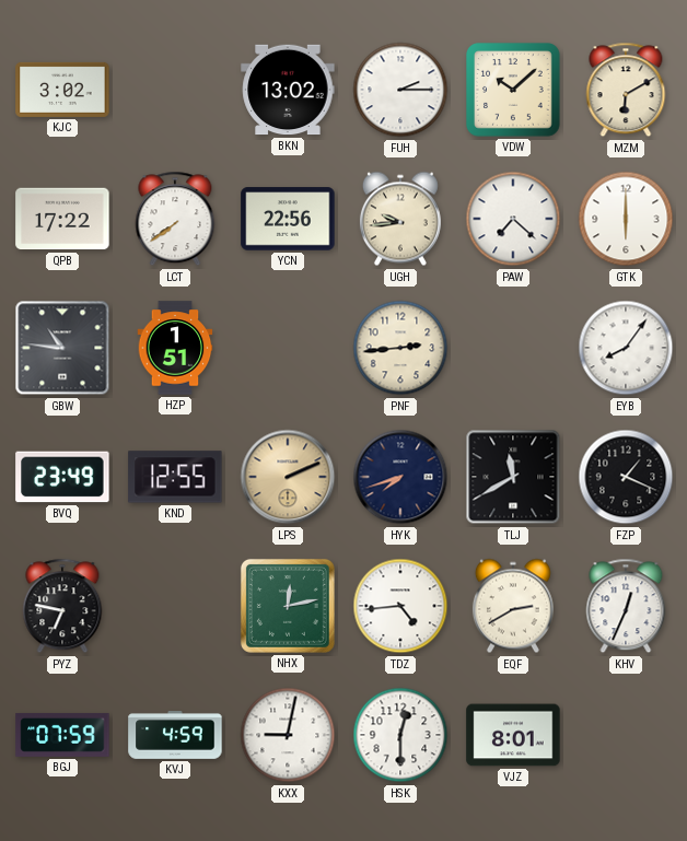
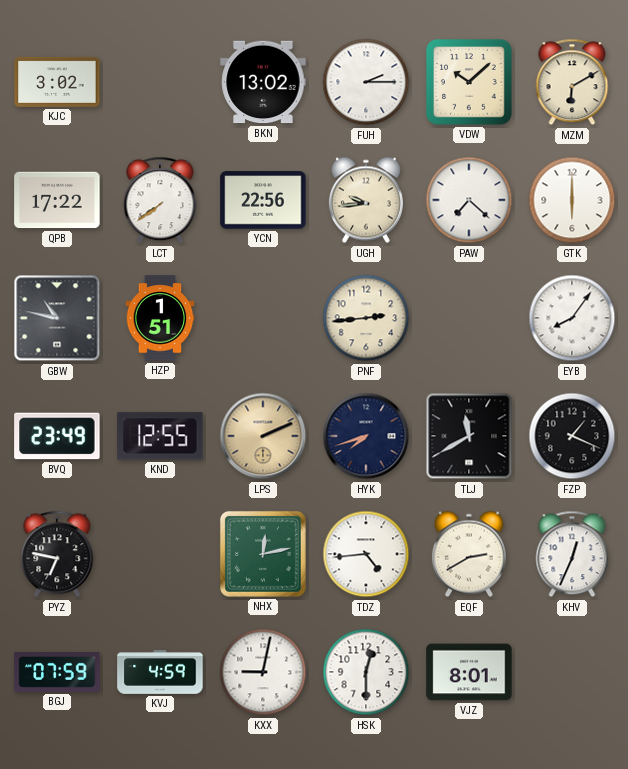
GBW: 10:46 -> 10:47 (57, 318)
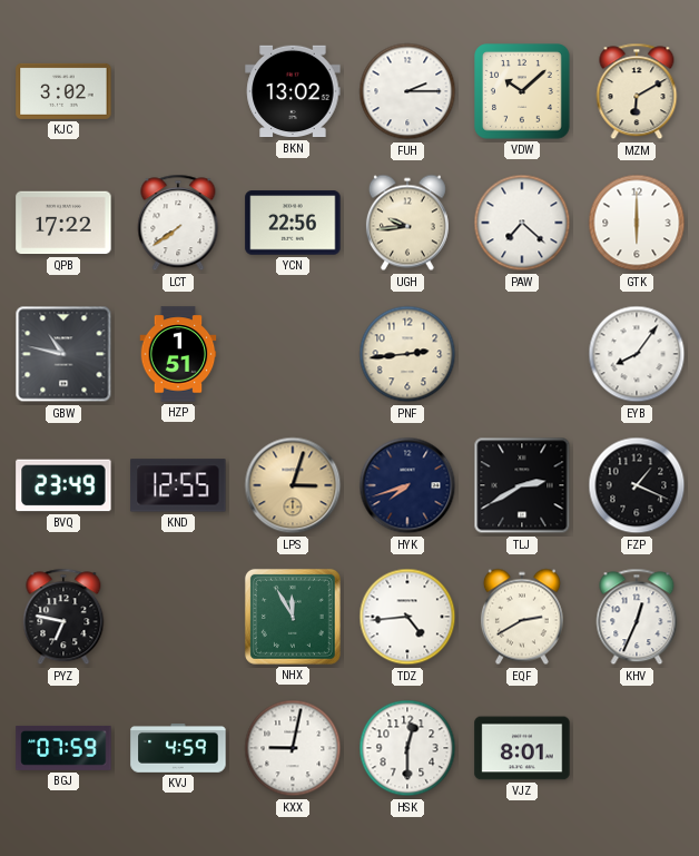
LPS: 2:11 -> 3:03 (293, 485)
TLJ: 11:40 -> 2:40 (522, 485)
NHX: 12:13 -> 11:55 (293, 617)
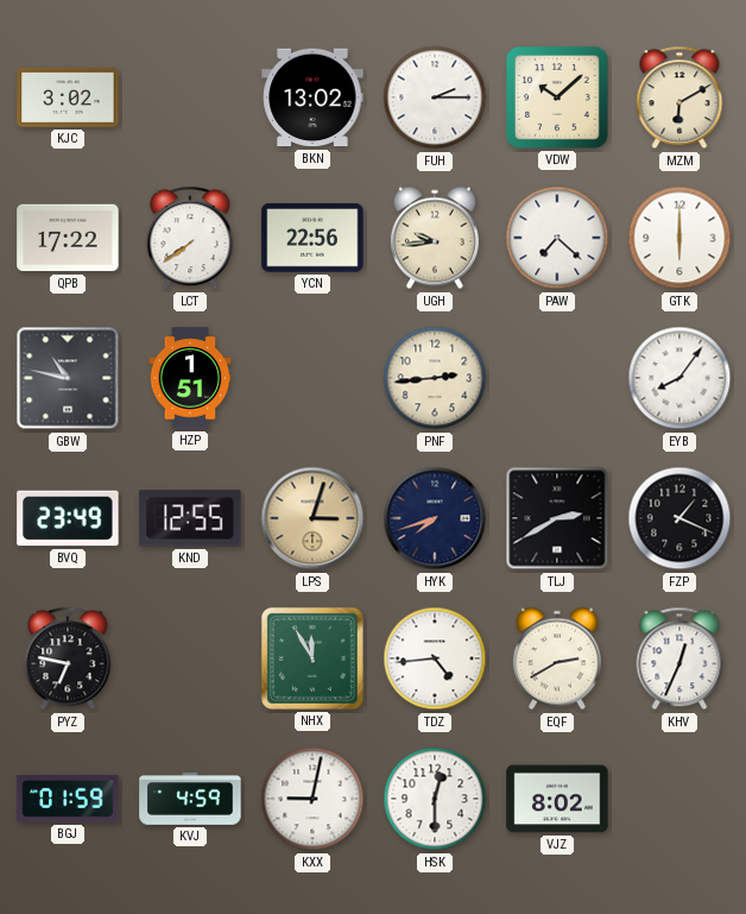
BGJ: 07:59 -> 01:59 (68, 799)
VJZ: 8:01 -> 8:02 (557, 799)
